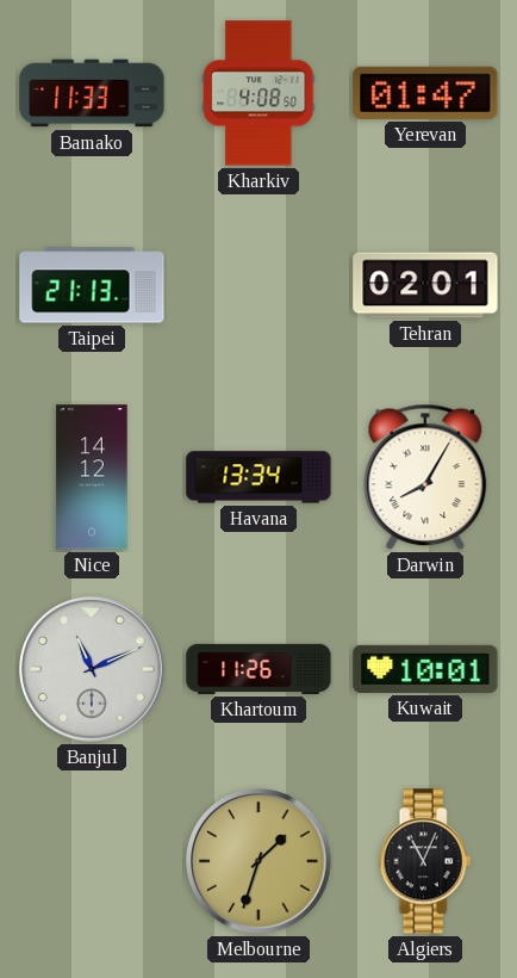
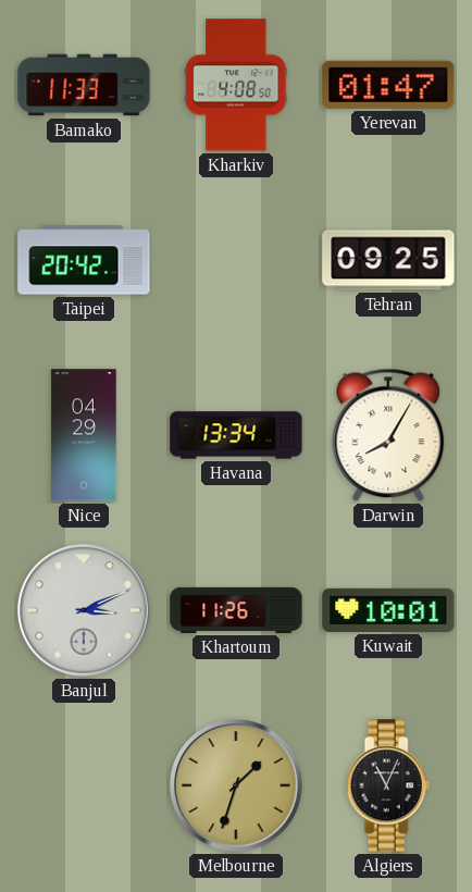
Taipei: 21:13 -> 20:42 (84, 260)
Tehran: 02:01 -> 09:25 (388, 260)
Nice: 14:12 -> 04:29 (84, 435)
Banjul: 11:11 -> 3:11 (84, 610)
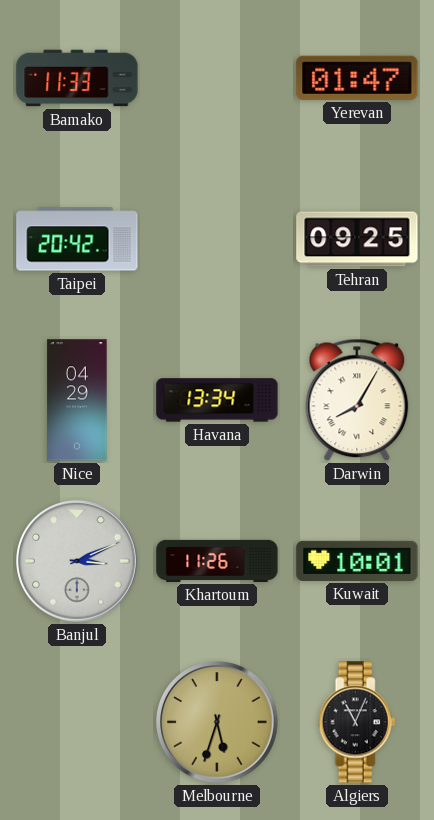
Kharkiv: 4:08 -> none (236, 85)
Melbourne: 1:33 -> 5:33 (217, 722)
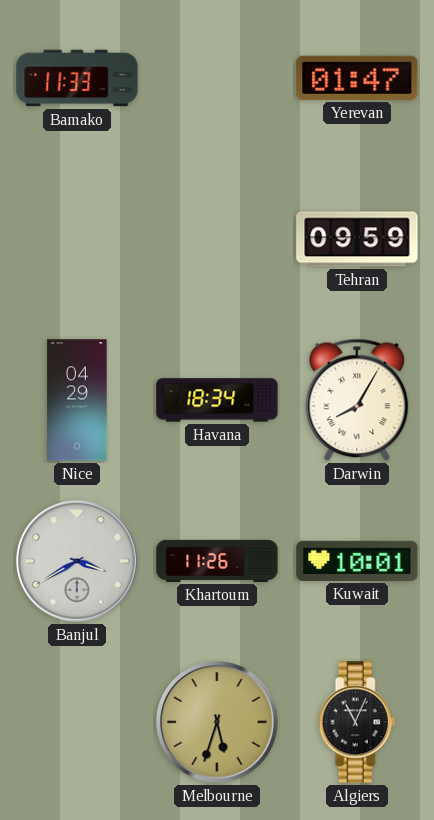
Taipei: 20:42 -> none (77, 239)
Tehran: 09:25 -> 09:59 (357, 239)
Havana: 13:34 -> 18:34 (217, 400)
Banjul: 3:11 -> 3:40 (77, 561)
